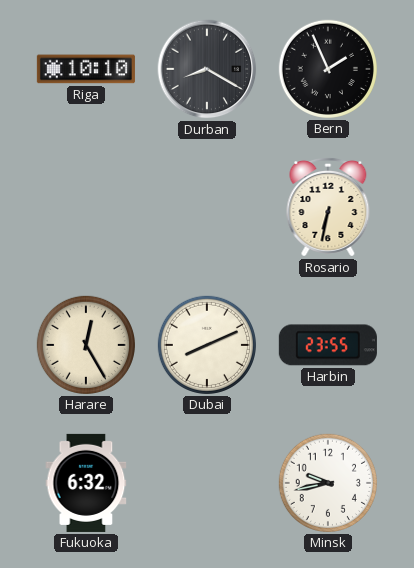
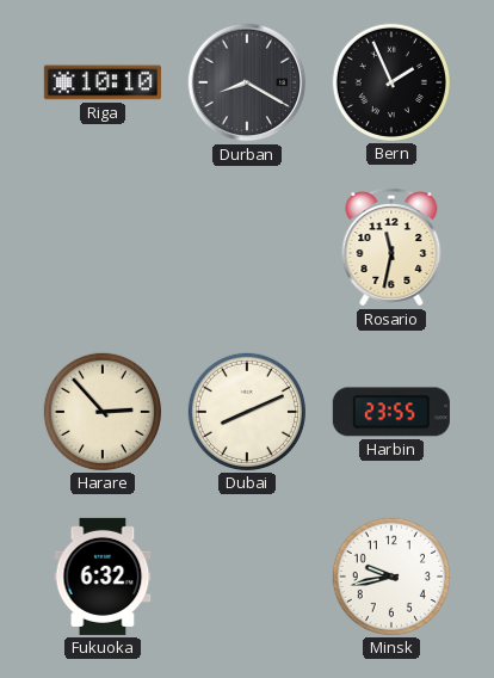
Rosario: 6:32 -> 11:32 (391, 247)
Harare: 12:25 -> 2:53 (103, 412)
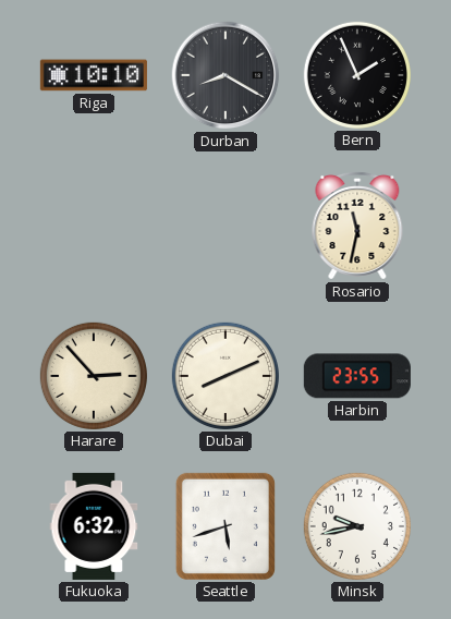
Seattle: none -> 5:42 (225, 526)
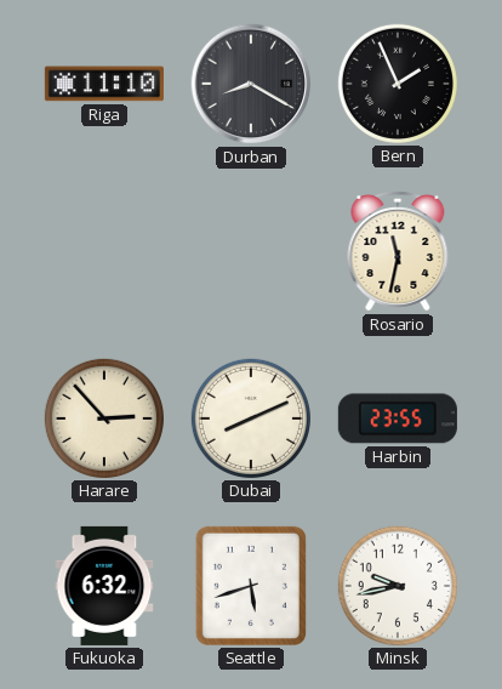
Riga: 10:10 -> 11:10 (104, 84)
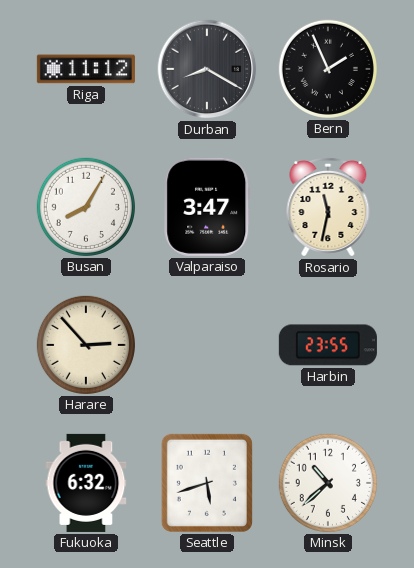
Riga: 11:10 -> 11:12 (86, 69)
Busan: none -> 8:05 (86, 207)
Valparaiso: none -> 3:47 (207, 207)
Dubai: 8:11 -> none (251, 418)
Minsk: 9:43 -> 10:38 (328, 483)
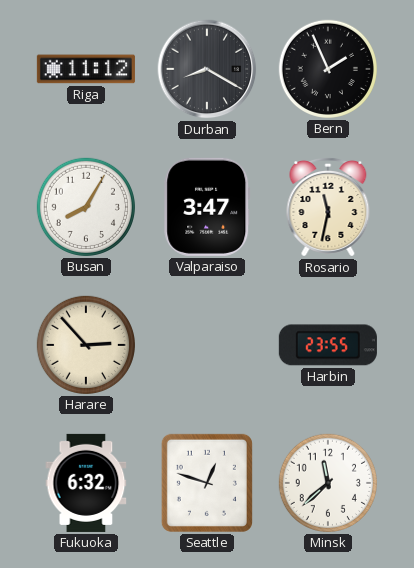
Seattle: 5:42 -> 12:48 (207, 483)
Minsk: 10:38 -> 11:38 (328, 483)
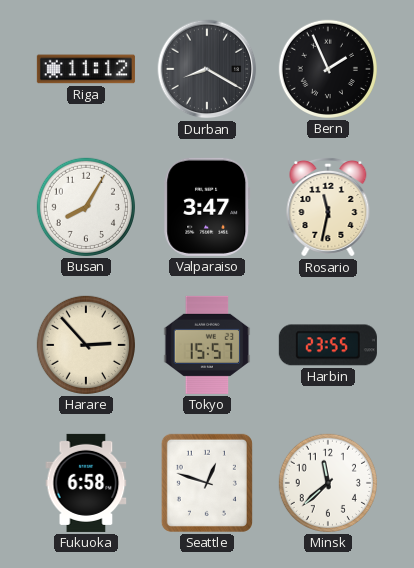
Tokyo: none -> 15:57 (207, 345)
Fukuoka: 6:32 -> 6:58 (86, 483)
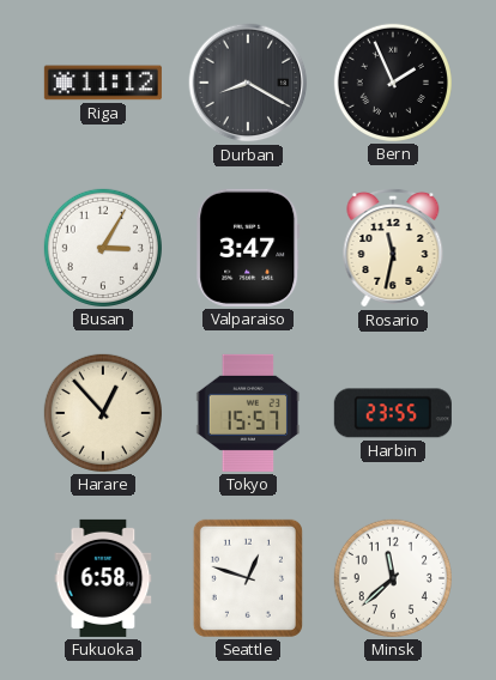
Busan: 8:05 -> 3:05 (103, 248)
Harare: 2:53 -> 12:53 (103, 413)
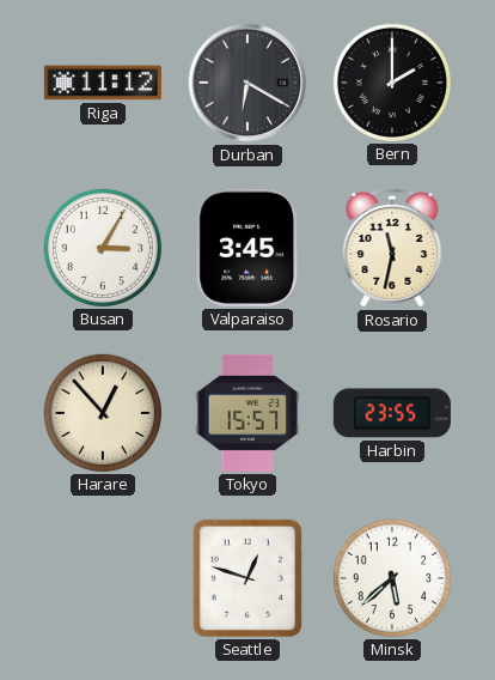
Durban: 8:20 -> 6:20 (247, 83)
Bern: 1:56 -> 2:00 (392, 83)
Valparaiso: 3:47 -> 3:45 (247, 248)
Fukuoka: 6:58 -> none (103, 578)
Minsk: 11:38 -> 5:38 (392, 578)
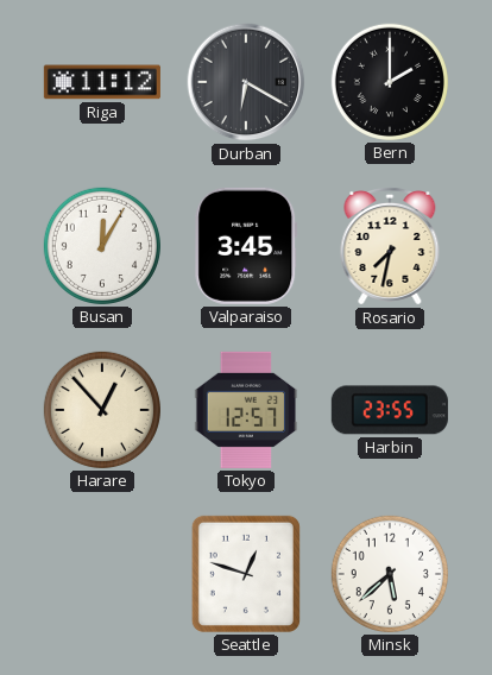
Busan: 3:05 -> 12:05 (102, 246)
Rosario: 11:32 -> 7:32 (390, 246)
Tokyo: 15:57 -> 12:57 (246, 410)
